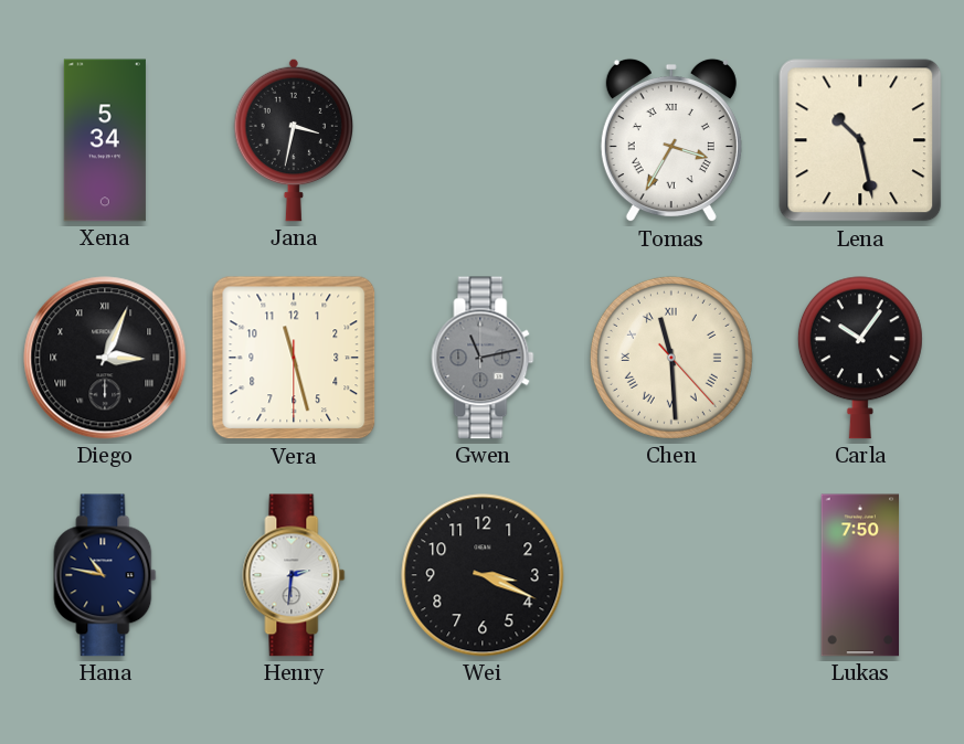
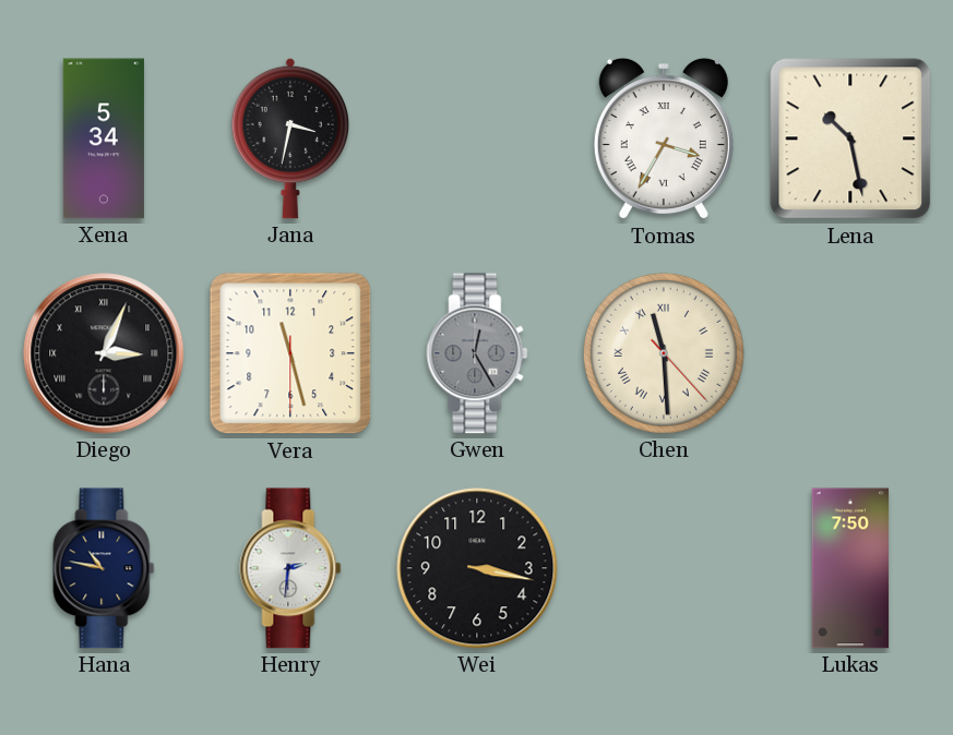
Gwen: 11:13 -> 12:25 (477, 353)
Carla: 10:06 -> none (860, 358)
Wei: 3:19 -> 3:17 (477, 568)
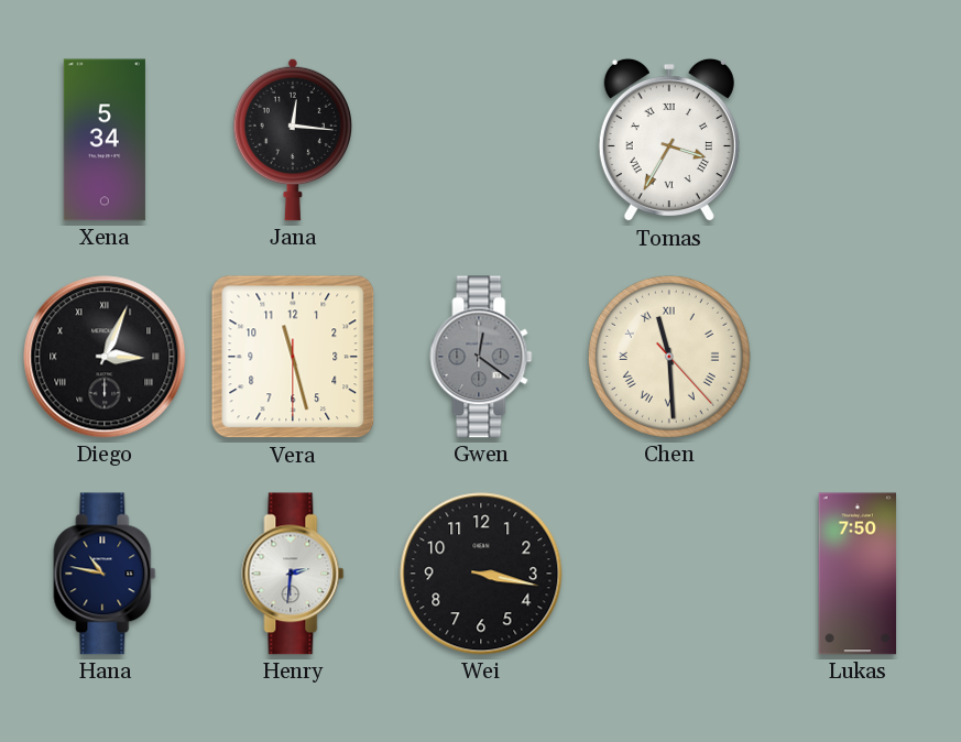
Jana: 3:32 -> 12:16 (293, 140)
Lena: 10:28 -> none (850, 138)
Gwen: 12:25 -> 12:21 (481, 357)
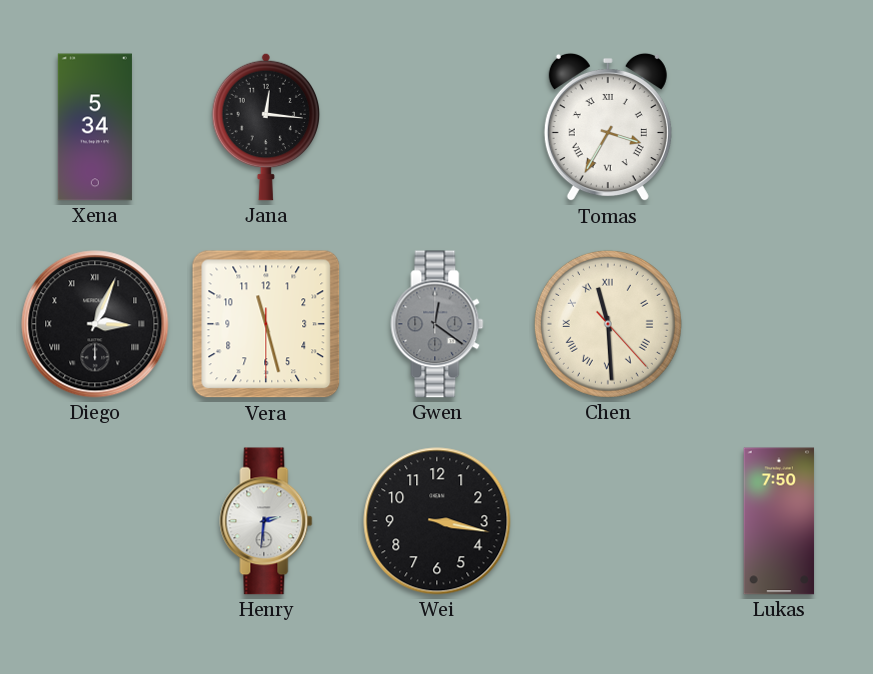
Hana: 10:47 -> none (105, 574)
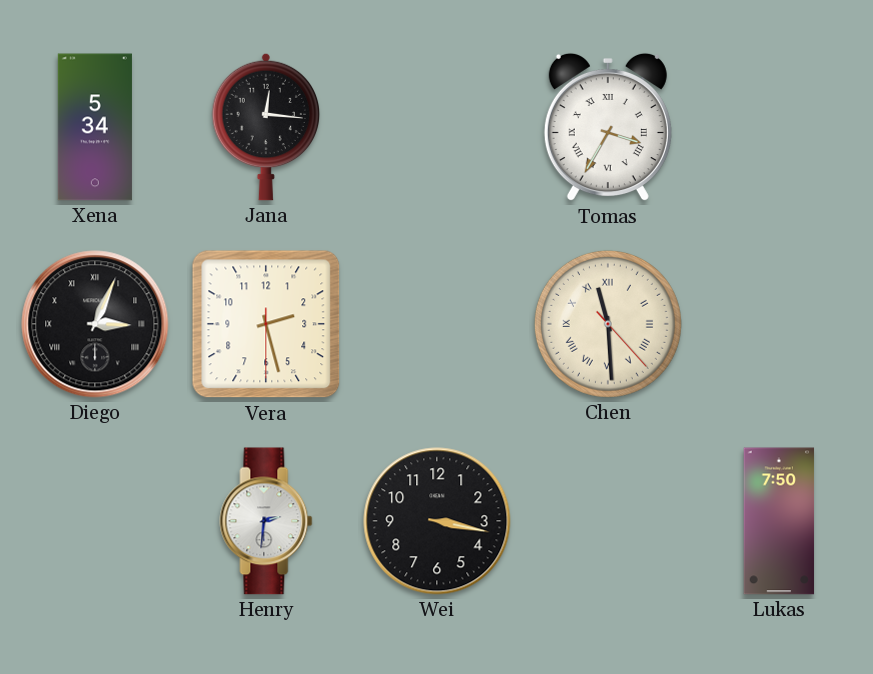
Vera: 11:27 -> 2:27 (266, 324)
Gwen: 12:21 -> none (437, 324)
